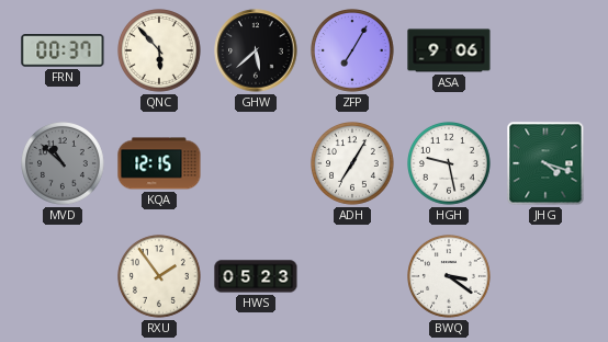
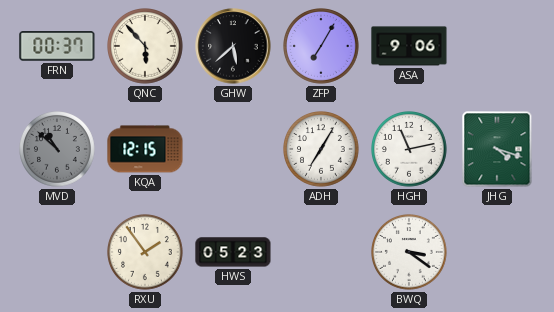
HGH: 9:28 -> 11:13 (410, 150)
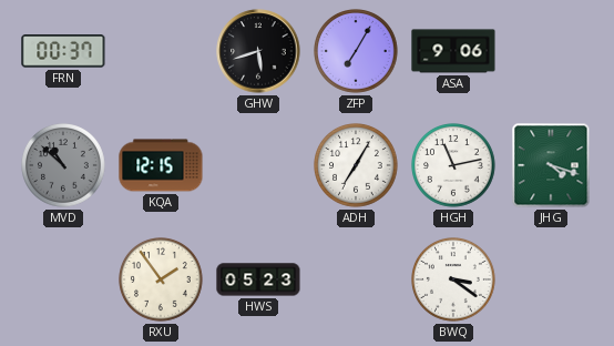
QNC: 5:53 -> none (146, 47)
GHW: 5:38 -> 5:42 (258, 51)
